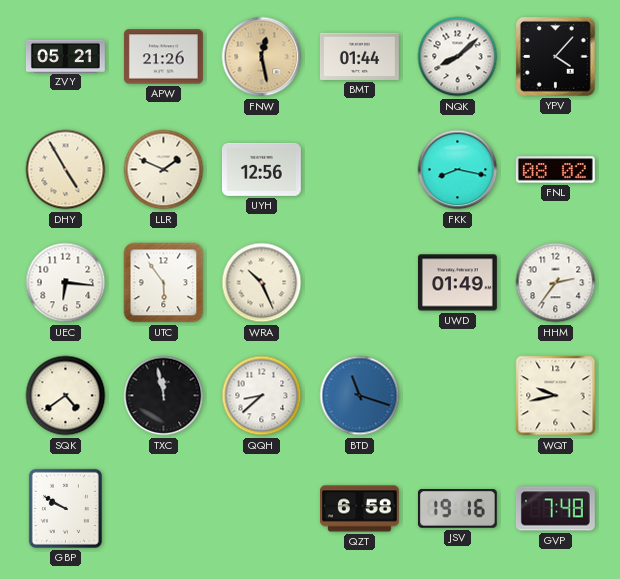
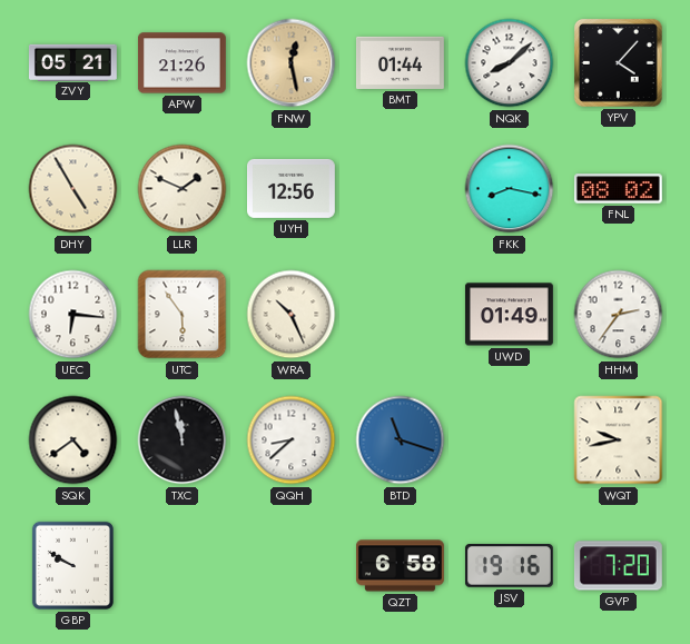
GVP: 7:48 -> 7:20 (618, 566)
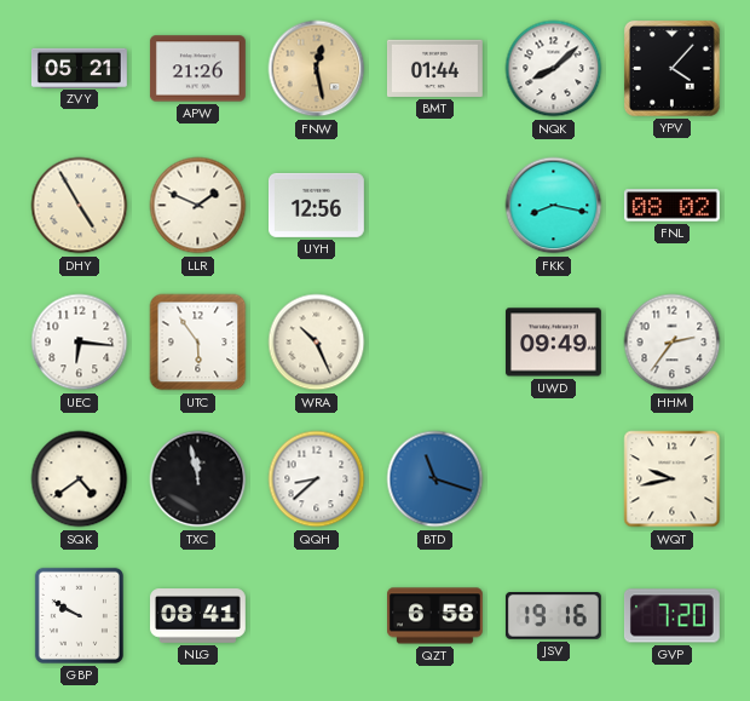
UWD: 01:49 -> 09:49 (553, 343)
NLG: none -> 08:41 (198, 616)
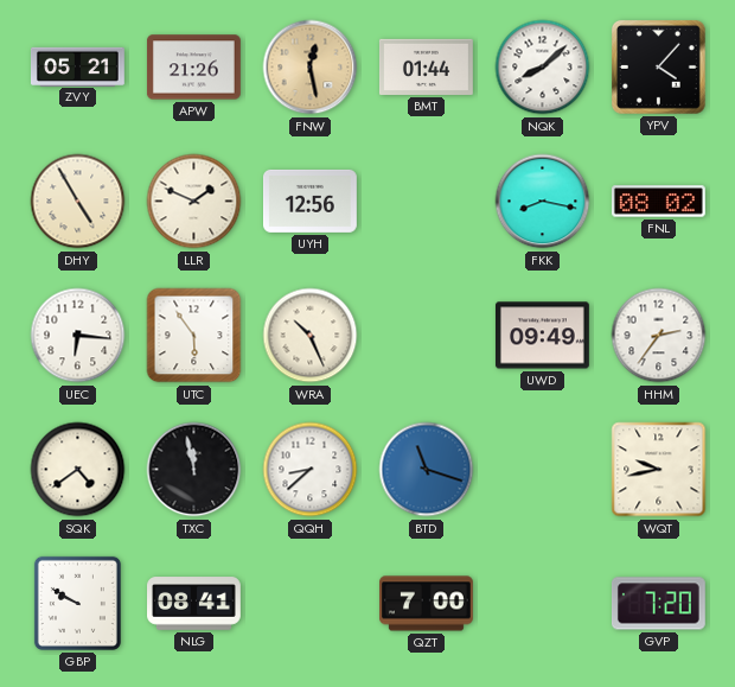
QZT: 6:58 -> 7:00 (427, 604)
JSV: 19:16 -> none (553, 616)
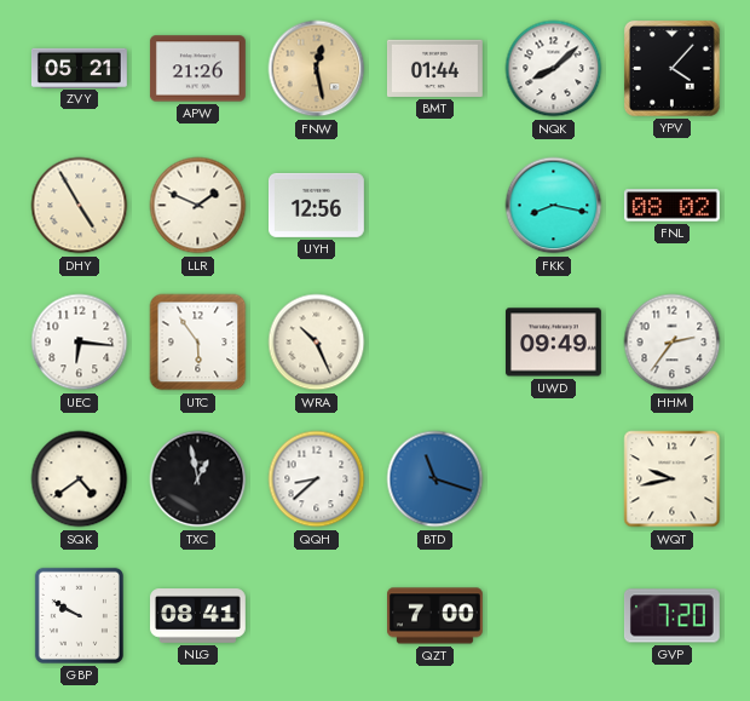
TXC: 11:58 -> 12:58 (198, 479)
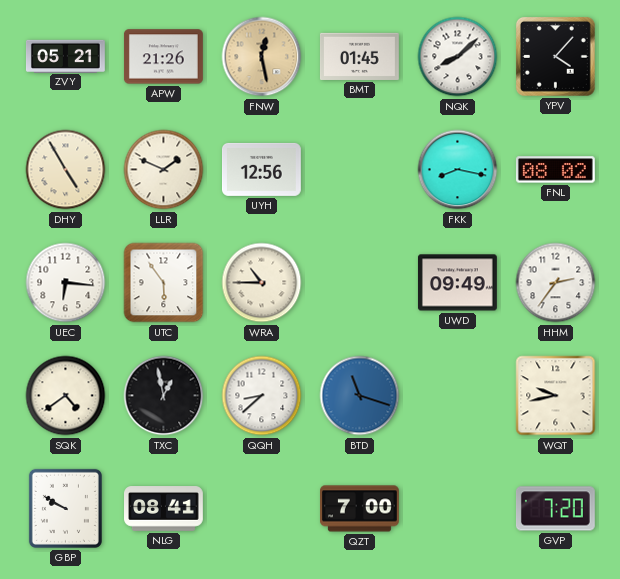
BMT: 01:44 -> 01:45 (359, 56)
WRA: 10:26 -> 10:45 (262, 283)
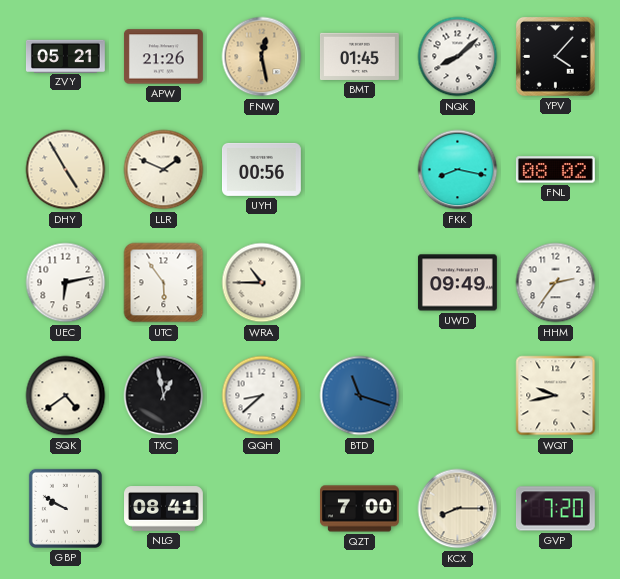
UYH: 12:56 -> 00:56 (262, 169)
UEC: 6:16 -> 6:13 (66, 283)
KCX: none -> 8:15 (458, 509)
